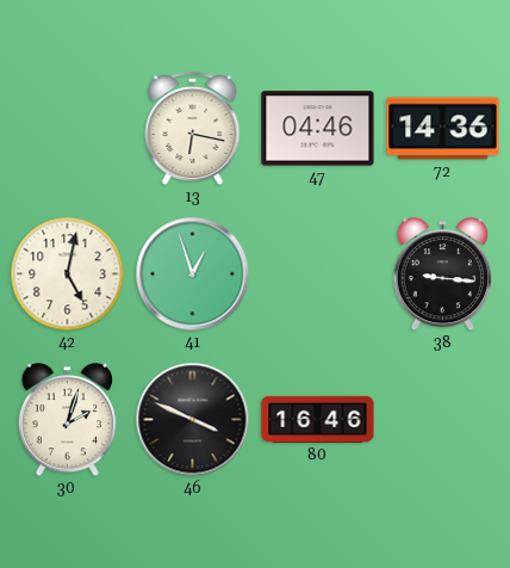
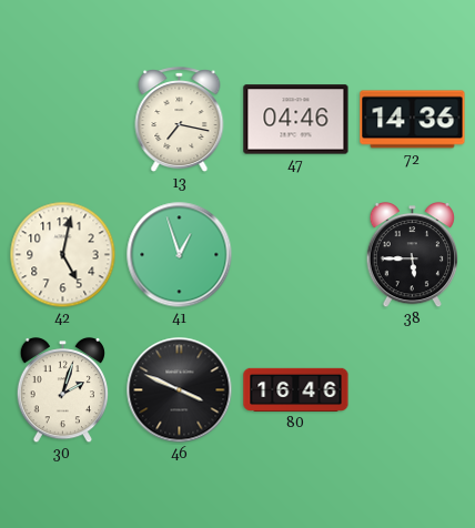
13: 6:17 -> 7:17 (180, 120)
38: 9:16 -> 5:45 (413, 256)
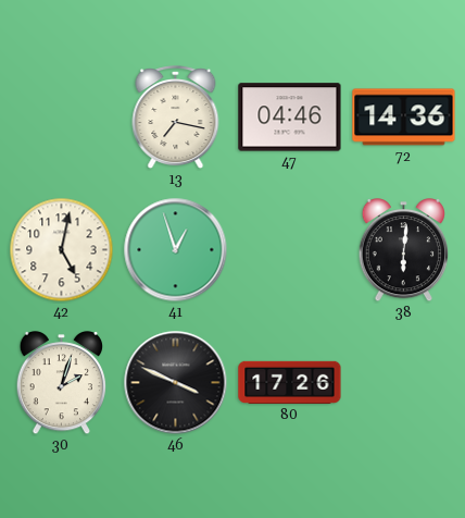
38: 5:45 -> 6:01 (404, 251)
80: 16:46 -> 17:26 (290, 382)
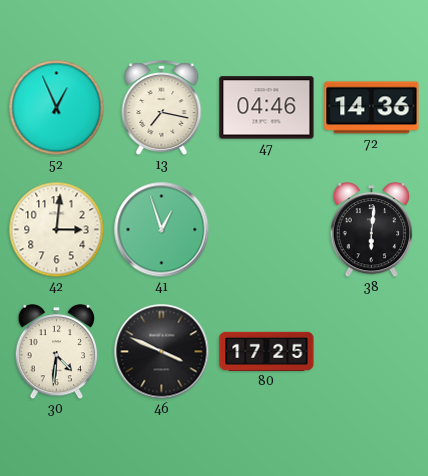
52: none -> 12:56 (57, 108)
42: 5:02 -> 3:01 (57, 230)
30: 2:03 -> 4:31 (57, 353)
80: 17:26 -> 17:25 (267, 351)
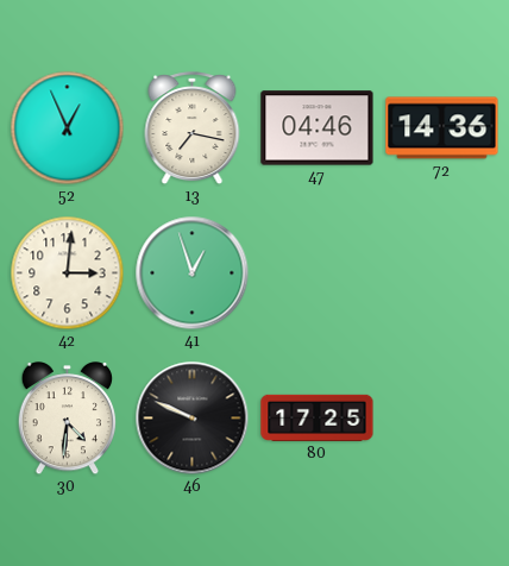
38: 6:01 -> none (372, 231)
46: 3:49 -> 9:49 (193, 419)
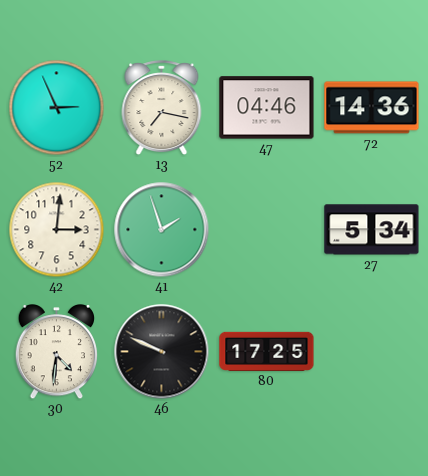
52: 12:56 -> 2:56 (57, 108)
41: 12:57 -> 1:57 (162, 230)
27: none -> 5:34 (372, 230)
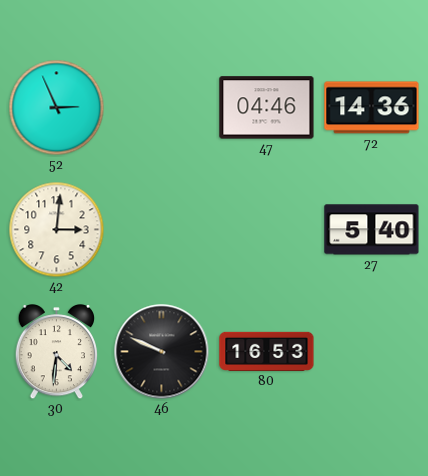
13: 7:17 -> none (162, 108)
41: 1:57 -> none (162, 230)
27: 5:34 -> 5:40 (372, 230)
80: 17:25 -> 16:53 (267, 351)
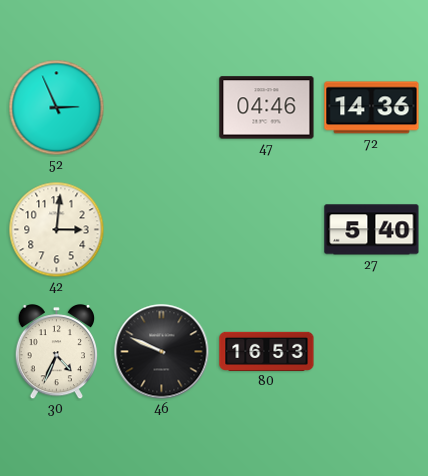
30: 4:31 -> 4:34 (57, 353)
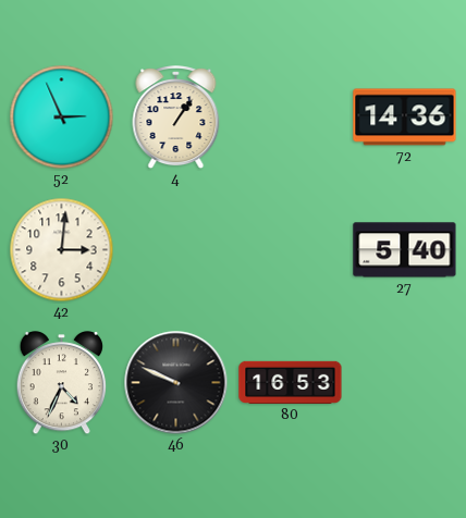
4: none -> 1:06 (176, 118)
47: 04:46 -> none (267, 108)
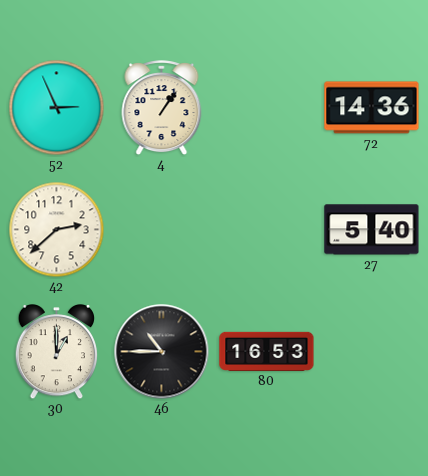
42: 3:01 -> 2:38 (57, 230)
30: 4:34 -> 1:00 (57, 353)
46: 9:49 -> 10:45 (162, 352)
